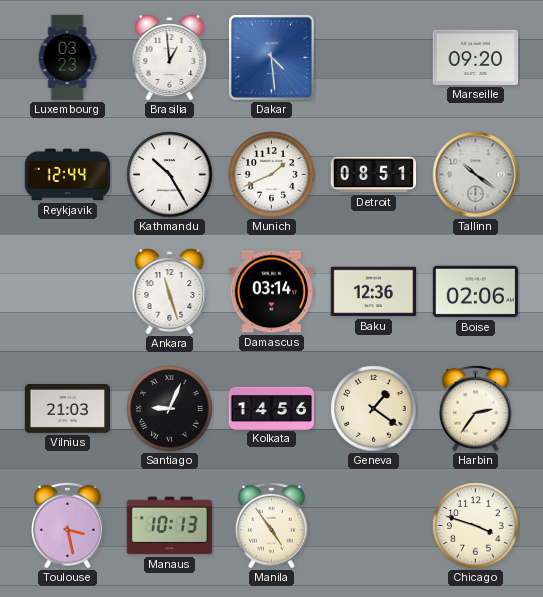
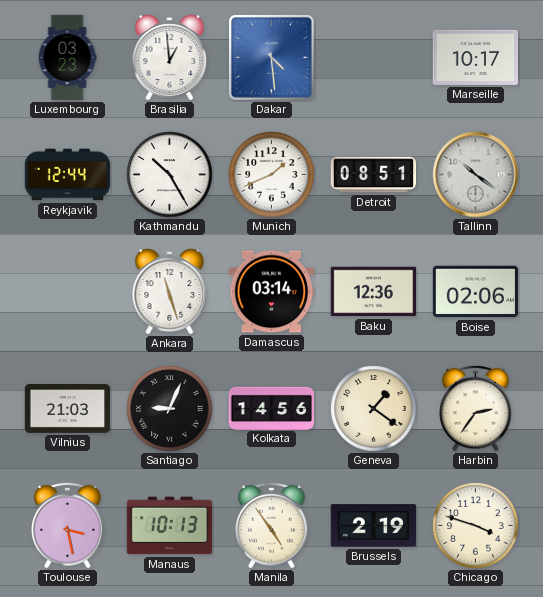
Marseille: 09:20 -> 10:17 (476, 57)
Brussels: none -> 2:19 (374, 526)
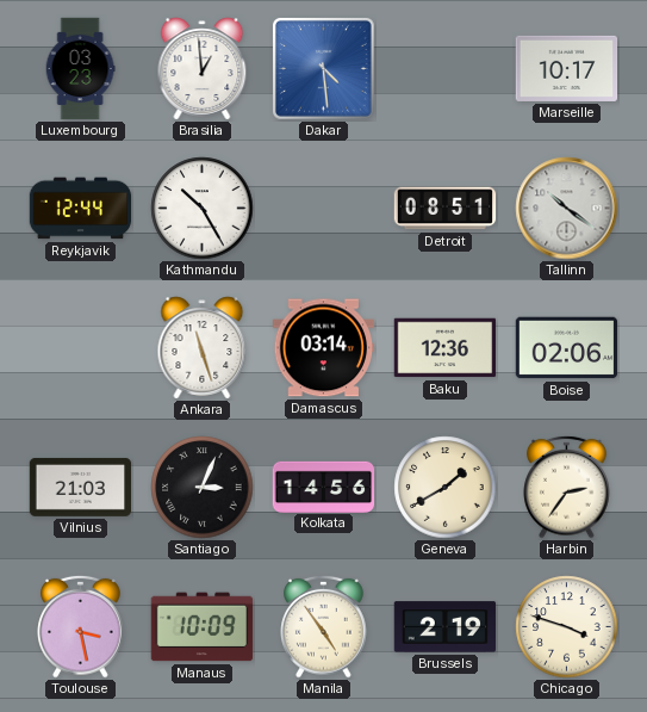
Munich: 1:41 -> none (272, 175)
Santiago: 9:04 -> 3:04 (203, 488)
Geneva: 1:21 -> 1:40 (446, 488)
Manaus: 10:13 -> 10:09 (203, 627)
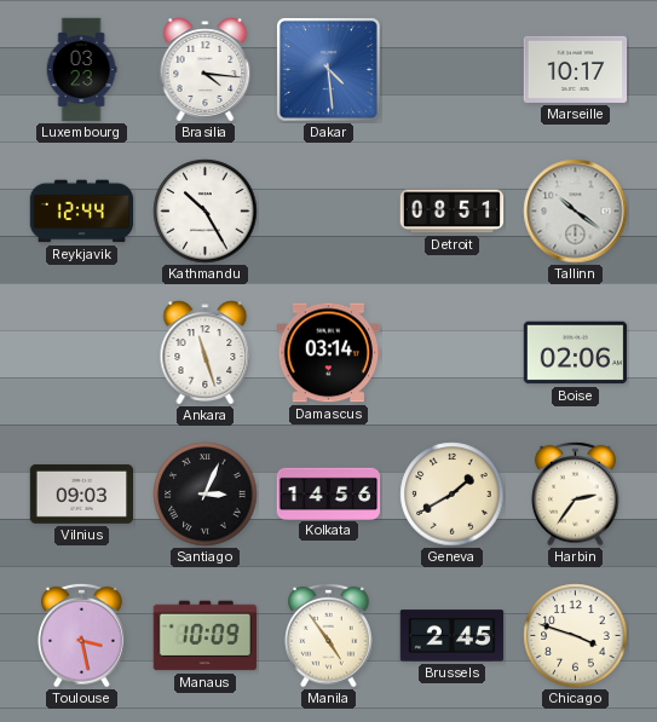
Brasilia: 12:59 -> 4:16 (206, 70)
Baku: 12:36 -> none (446, 348)
Vilnius: 21:03 -> 09:03 (82, 493)
Brussels: 2:19 -> 2:45 (453, 636)
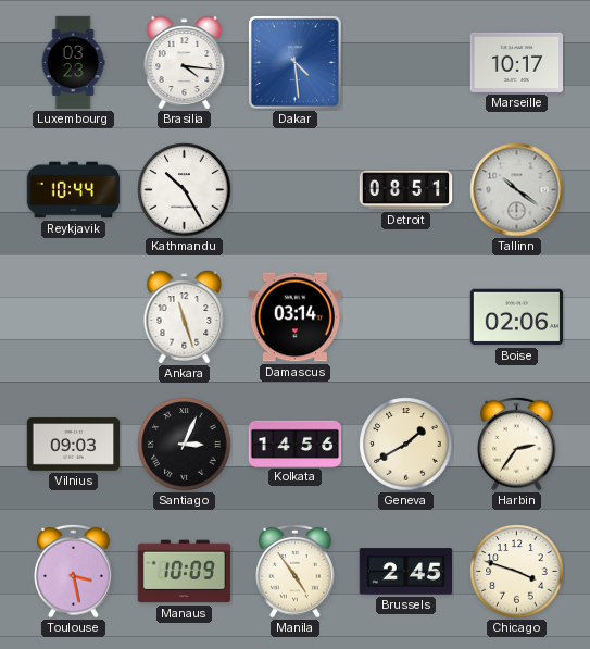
Reykjavik: 12:44 -> 10:44 (74, 190)
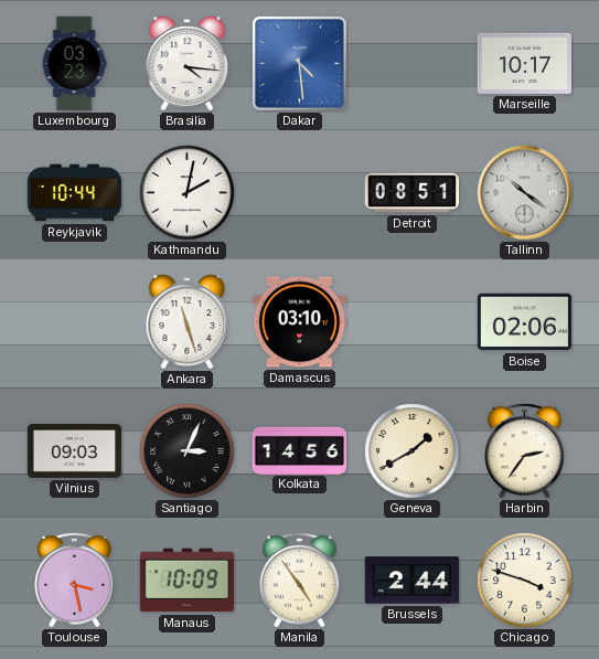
Kathmandu: 10:25 -> 2:02 (188, 193)
Damascus: 03:14 -> 03:10 (300, 322)
Brussels: 2:45 -> 2:44 (413, 581)
